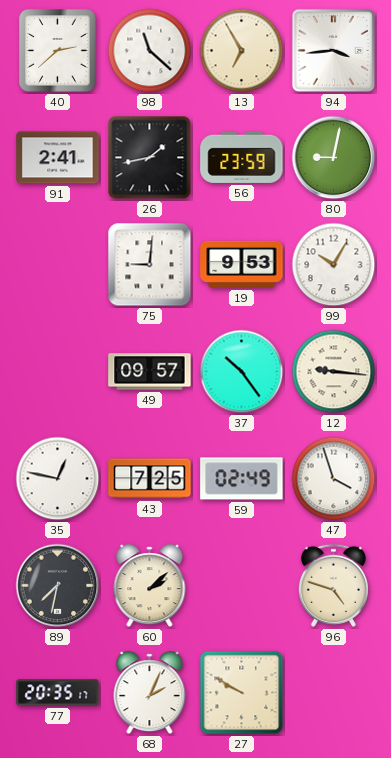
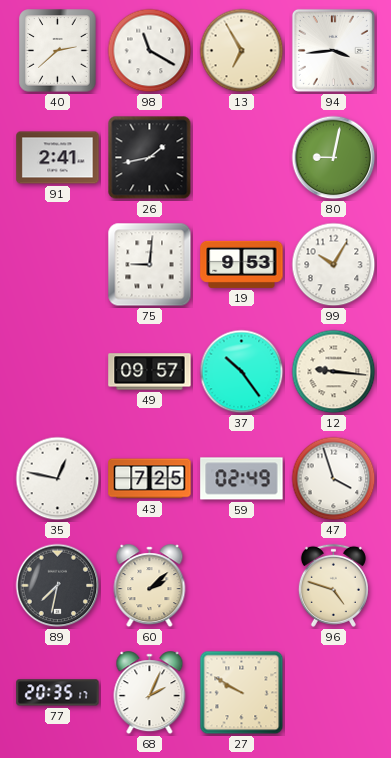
98: 11:22 -> 11:20 (150, 51)
56: 23:59 -> none (242, 157)
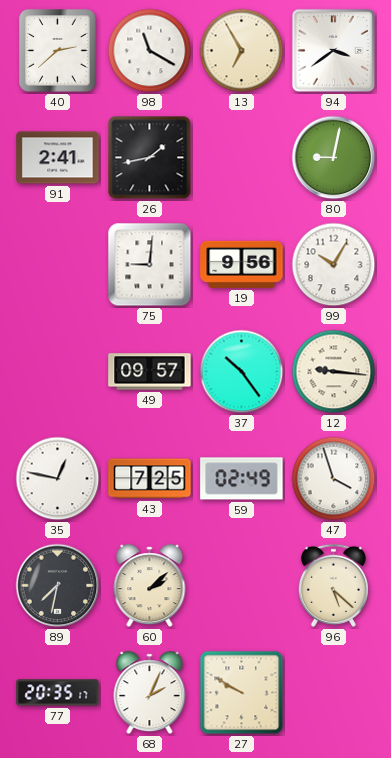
94: 3:44 -> 3:39 (333, 50)
19: 9:53 -> 9:56 (242, 264)
96: 4:48 -> 5:22 (333, 585)
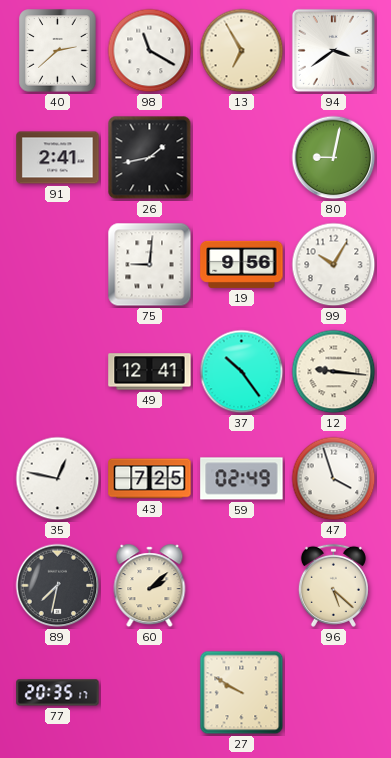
49: 09:57 -> 12:41 (150, 372)
68: 2:04 -> none (150, 693)
